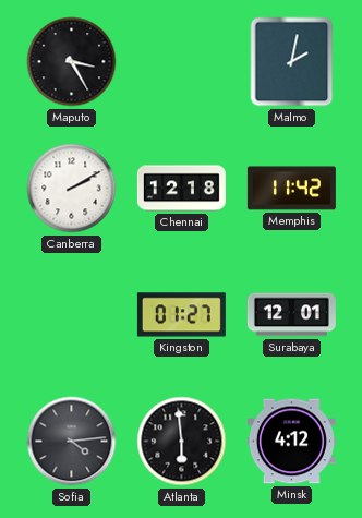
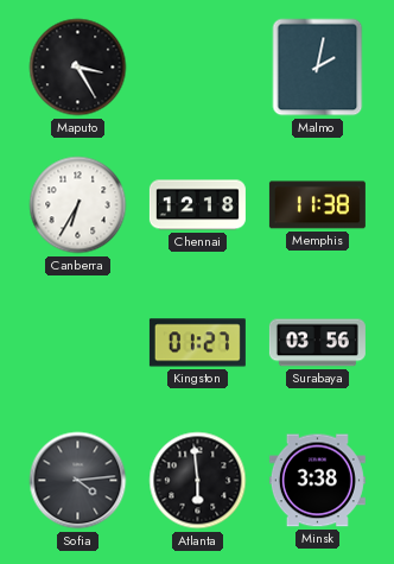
Canberra: 2:10 -> 6:35 (78, 205)
Memphis: 11:42 -> 11:38 (317, 205)
Surabaya: 12:01 -> 03:56 (317, 343)
Minsk: 4:12 -> 3:38 (317, 481)
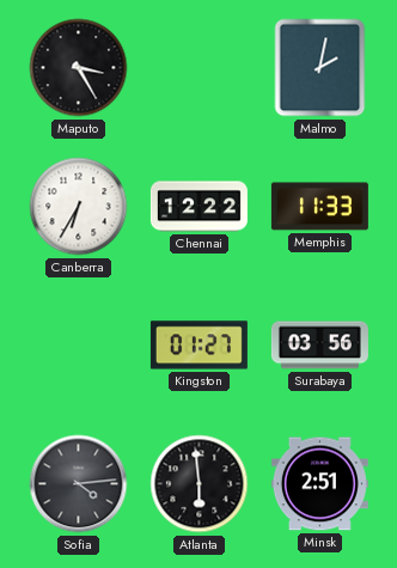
Chennai: 12:18 -> 12:22 (198, 207)
Memphis: 11:38 -> 11:33 (319, 207)
Minsk: 3:38 -> 2:51 (319, 484)
